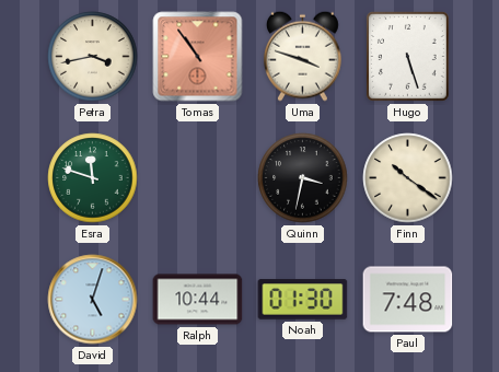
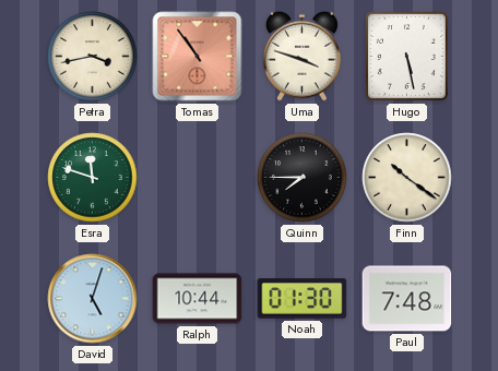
Hugo: 5:27 -> 5:28 (406, 56)
Quinn: 3:32 -> 7:45 (303, 178)
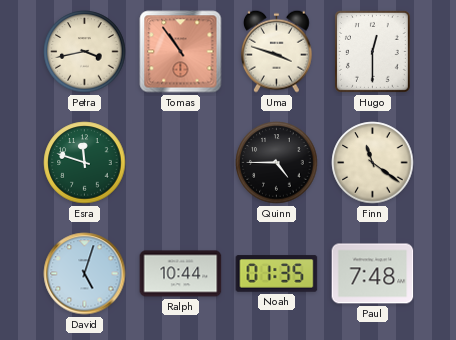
Hugo: 5:28 -> 12:30 (372, 51)
Quinn: 7:45 -> 4:45 (277, 163)
Finn: 10:21 -> 11:21 (373, 163)
Noah: 01:30 -> 01:35 (277, 274)
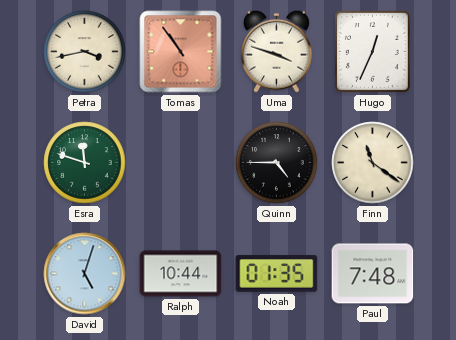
Hugo: 12:30 -> 12:34 (372, 51)
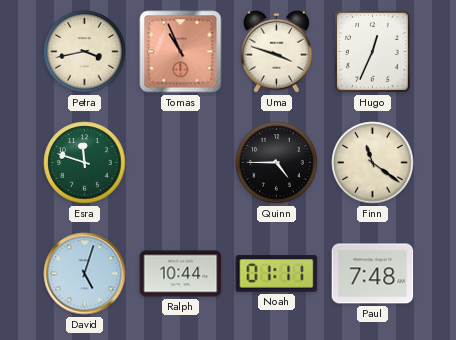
Tomas: 10:54 -> 10:56 (181, 52)
Noah: 01:35 -> 01:11 (277, 274)
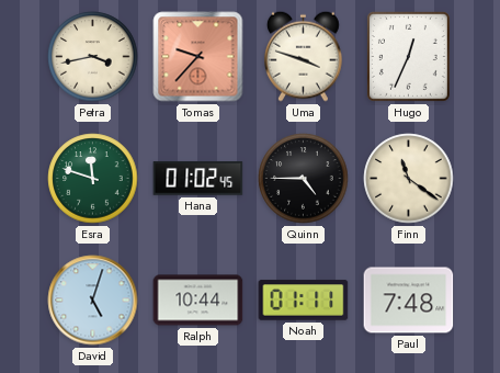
Tomas: 10:56 -> 9:37 (198, 57)
Hana: none -> 01:02 (198, 179)
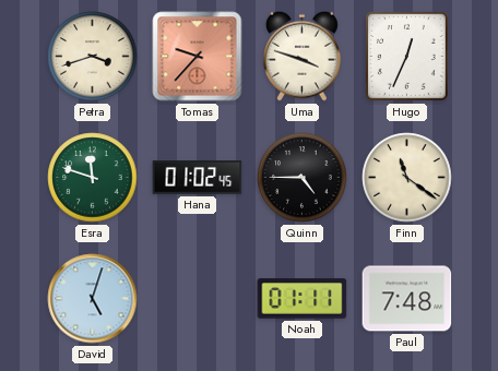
Petra: 3:43 -> 3:42 (93, 57)
Ralph: 10:44 -> none (198, 301)
